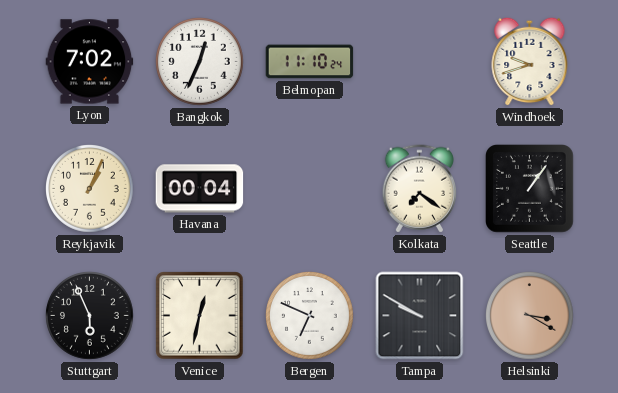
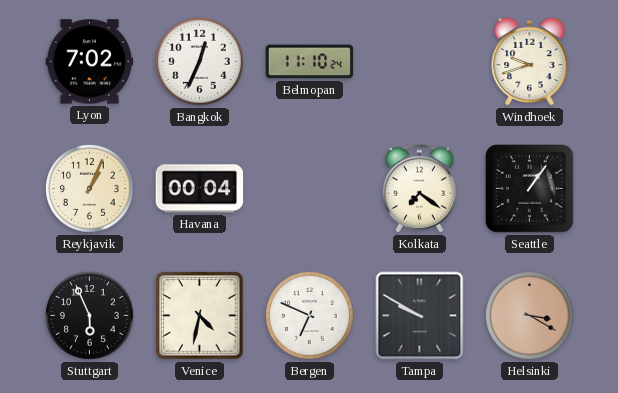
Venice: 12:32 -> 4:32 (200, 316)
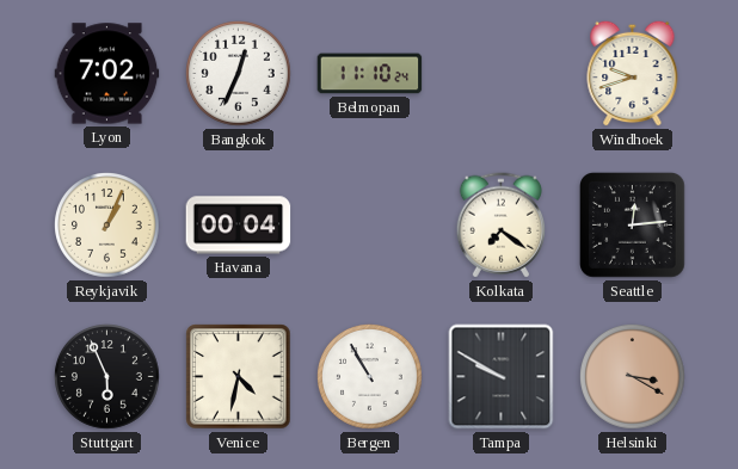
Seattle: 1:06 -> 12:14 (633, 226)
Bergen: 6:49 -> 10:55 (370, 377)
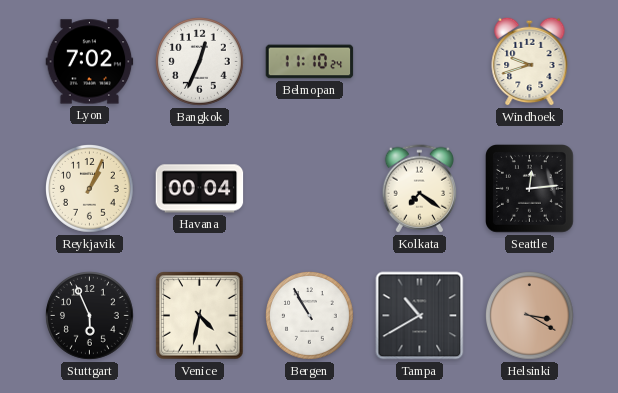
Tampa: 9:50 -> 10:40 (420, 316)
